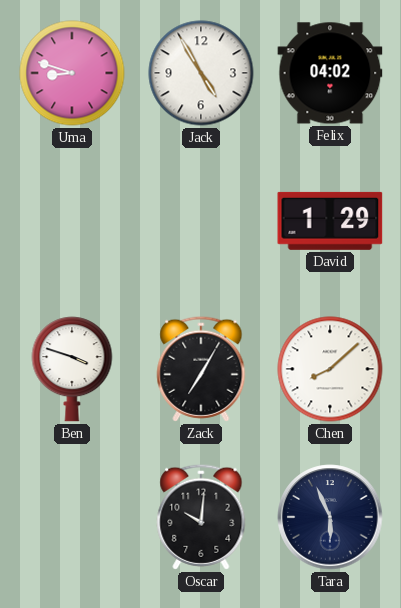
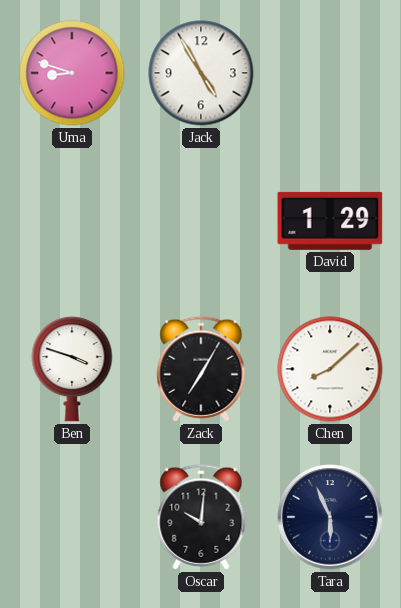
Felix: 04:02 -> none (330, 73)
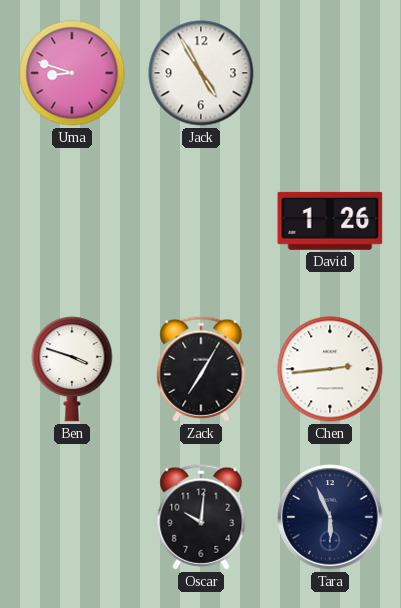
David: 1:29 -> 1:26 (330, 221)
Chen: 8:08 -> 2:44 (330, 369)
